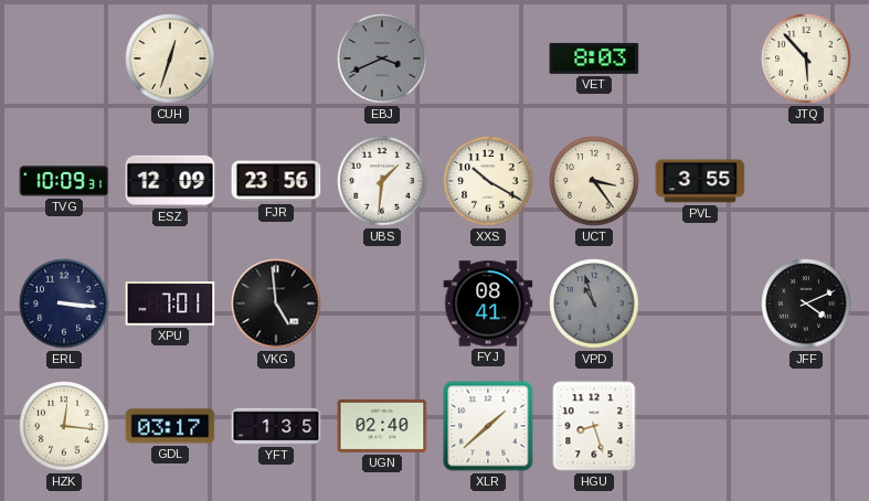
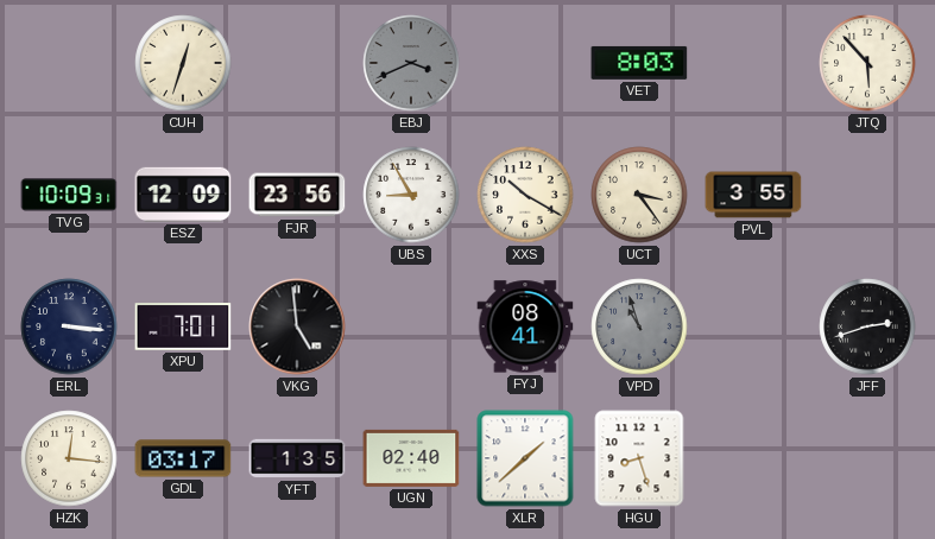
UBS: 1:31 -> 8:55 (411, 195)
JFF: 4:11 -> 2:42 (867, 326)
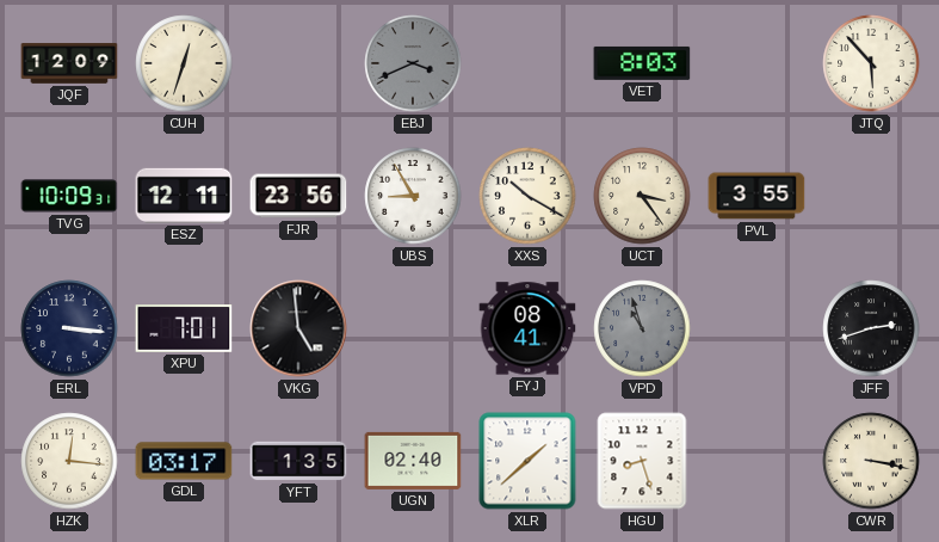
JQF: none -> 12:09 (69, 63)
ESZ: 12:09 -> 12:11 (184, 196)
CWR: none -> 3:17 (871, 461)
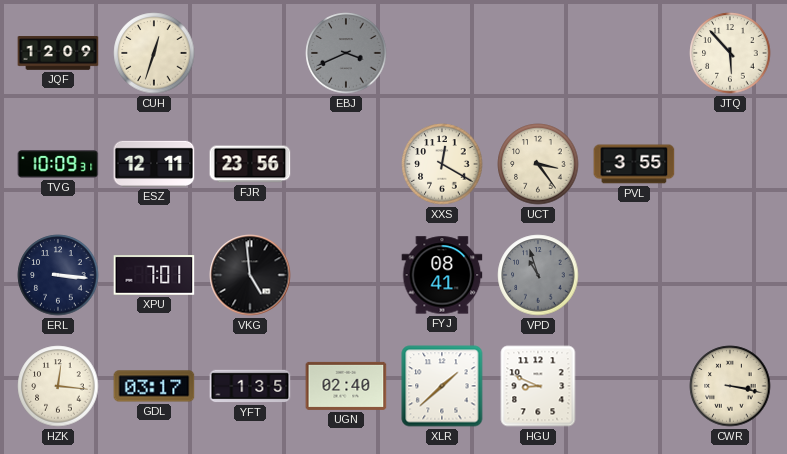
VET: 8:03 -> none (642, 63)
UBS: 8:55 -> none (413, 196)
XXS: 10:20 -> 12:20 (442, 164)
JFF: 2:42 -> none (871, 328)
HGU: 8:27 -> 8:49 (538, 386)
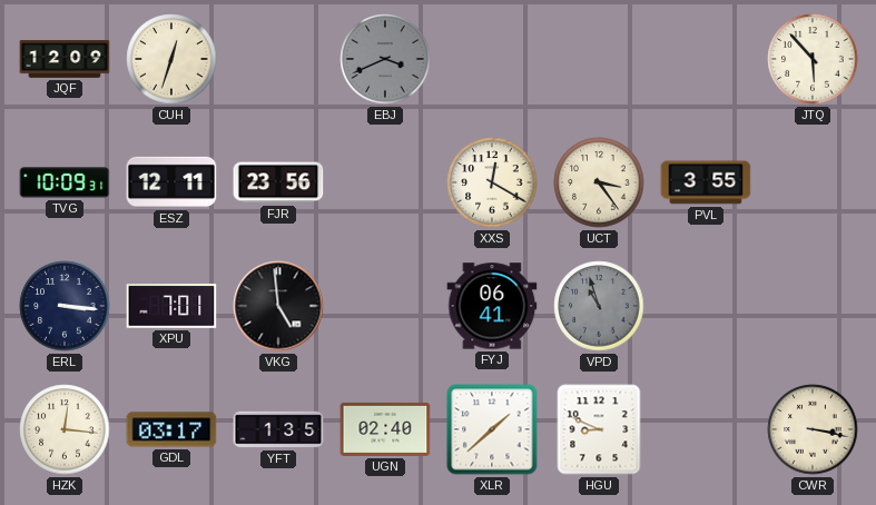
FYJ: 08:41 -> 06:41 (492, 306)
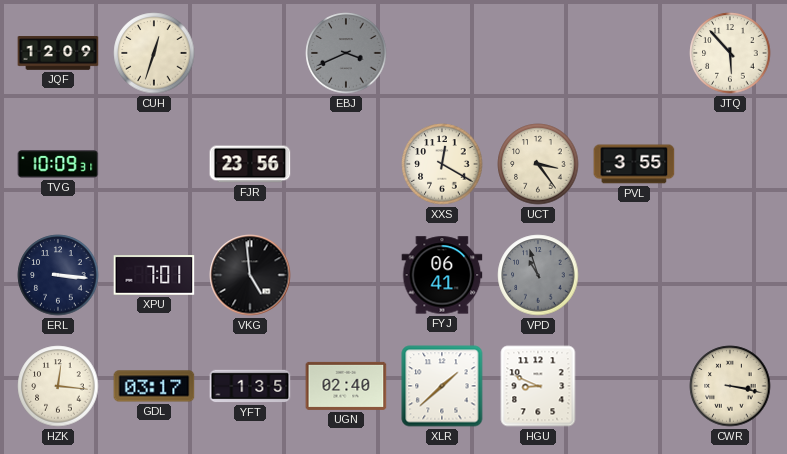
ESZ: 12:11 -> none (171, 182)
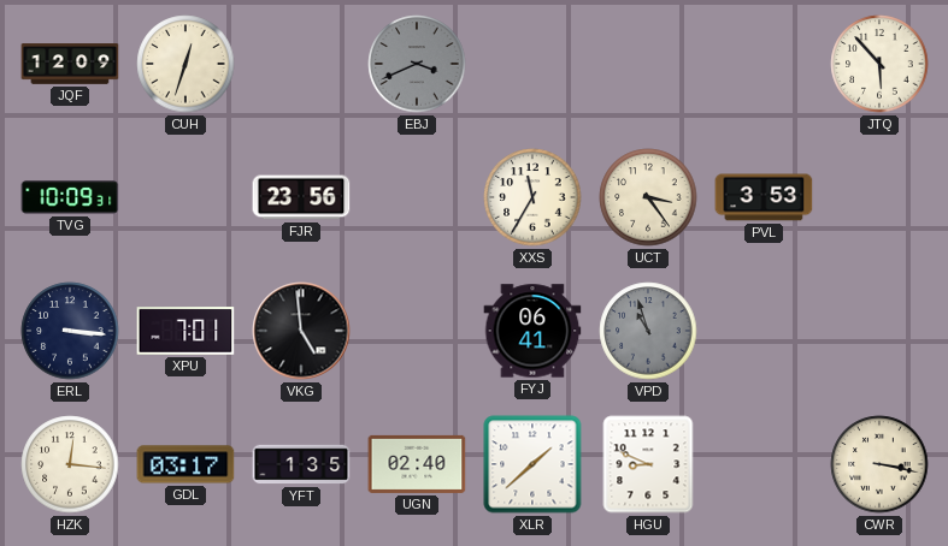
XXS: 12:20 -> 11:35 (532, 197)
PVL: 3:55 -> 3:53 (764, 197)
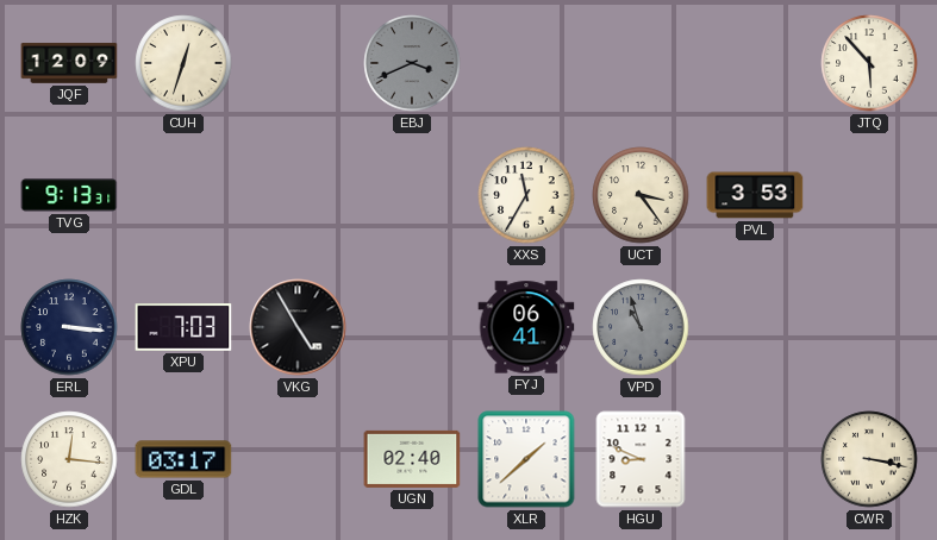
TVG: 10:09 -> 9:13 (69, 195)
FJR: 23:56 -> none (301, 197)
XPU: 7:01 -> 7:03 (183, 327)
VKG: 4:59 -> 4:55 (298, 327)
YFT: 1:35 -> none (301, 464)
